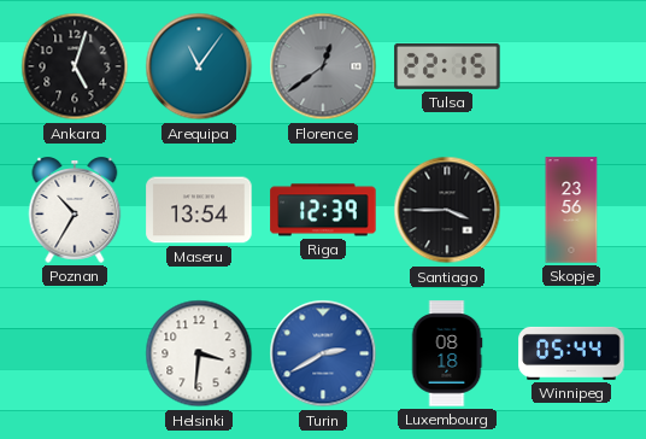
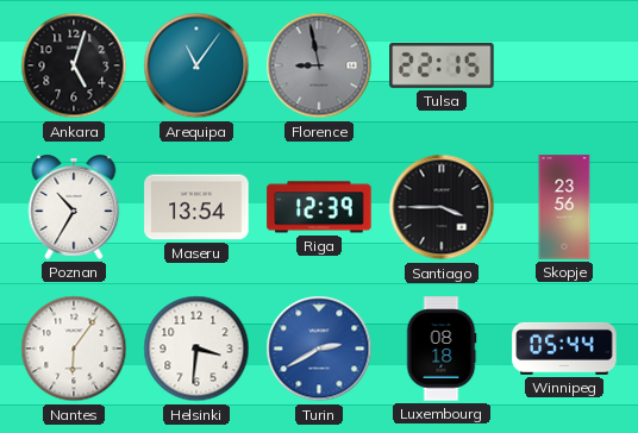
Florence: 12:39 -> 8:58 (319, 65)
Nantes: none -> 6:06 (74, 349)
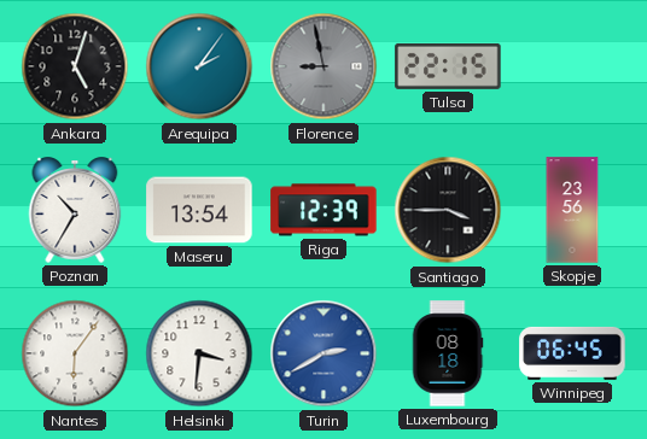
Arequipa: 11:06 -> 2:06 (199, 66)
Winnipeg: 05:44 -> 06:45 (572, 353)
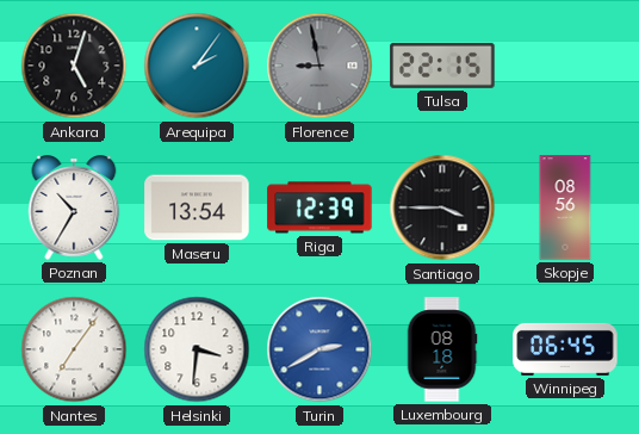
Skopje: 23:56 -> 08:56 (565, 207)
Nantes: 6:06 -> 7:06 (74, 349)
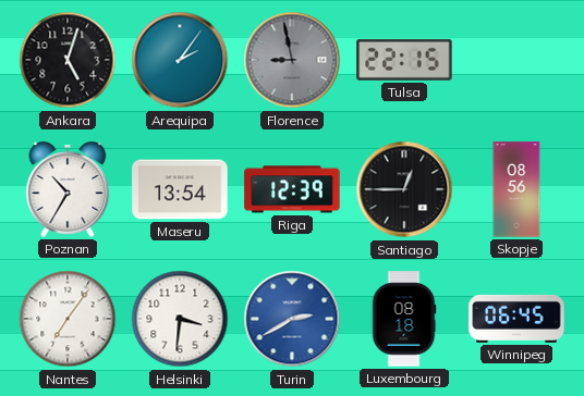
Santiago: 3:45 -> 12:45 (404, 189)
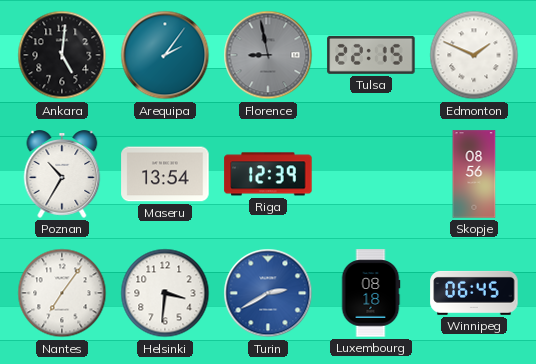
Ankara: 5:03 -> 5:01 (62, 55)
Edmonton: none -> 1:49 (474, 55)
Santiago: 12:45 -> none (404, 189)
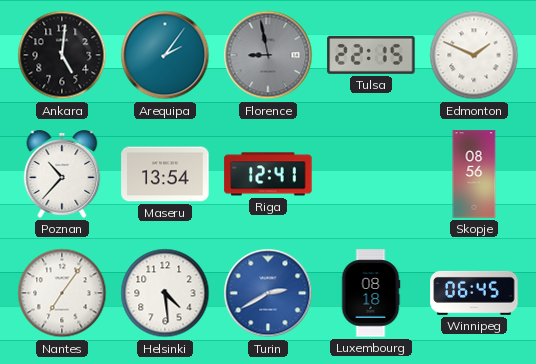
Poznan: 10:35 -> 10:37 (62, 174)
Riga: 12:39 -> 12:41 (268, 174)
Helsinki: 3:31 -> 4:29 (165, 293)
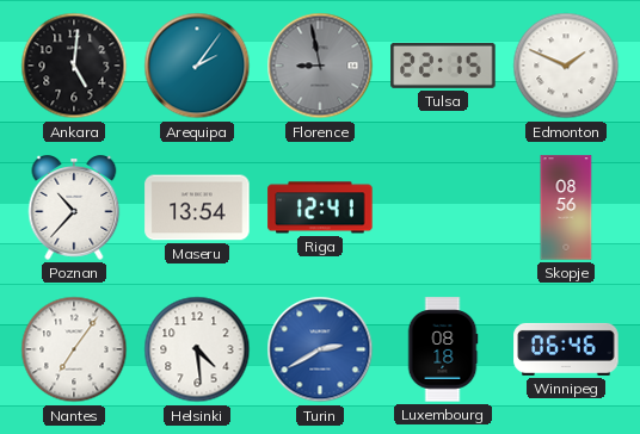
Winnipeg: 06:45 -> 06:46 (566, 349)
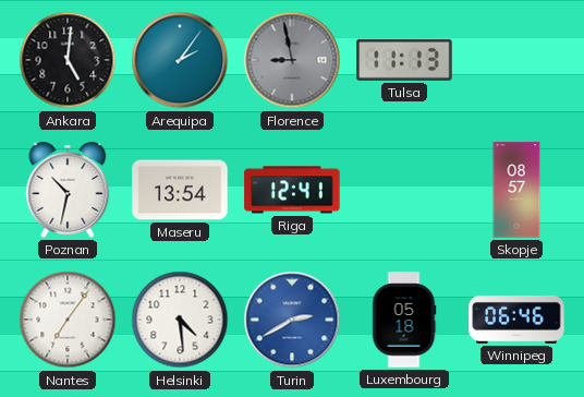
Tulsa: 22:15 -> 11:13 (404, 60)
Edmonton: 1:49 -> none (566, 66)
Poznan: 10:37 -> 10:32 (68, 190)
Skopje: 08:56 -> 08:57 (516, 190)
Luxembourg: 08:18 -> 05:18 (404, 320)
